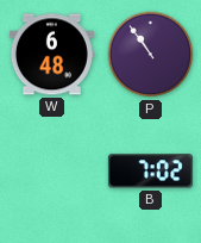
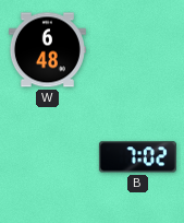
P: 10:54 -> none (151, 55)
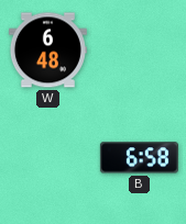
B: 7:02 -> 6:58 (139, 158)
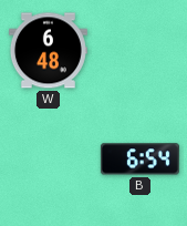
B: 6:58 -> 6:54 (139, 160)
